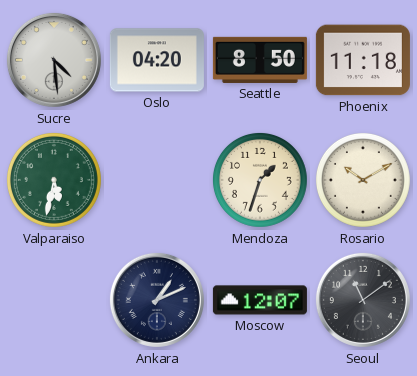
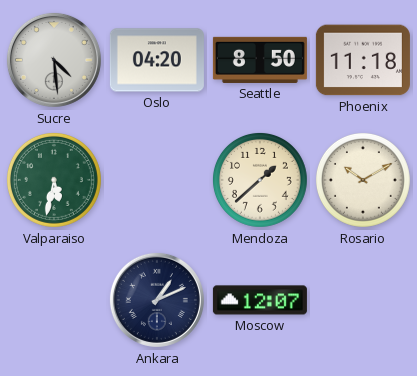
Mendoza: 1:33 -> 1:38 (260, 180)
Seoul: 11:09 -> none (363, 300)
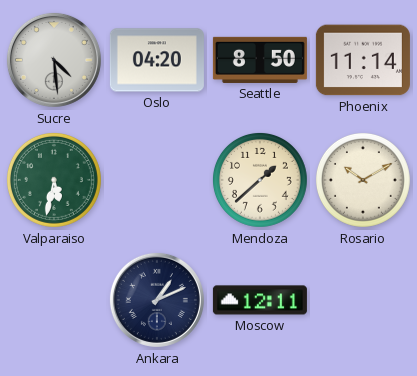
Phoenix: 11:18 -> 11:14 (363, 60)
Moscow: 12:07 -> 12:11 (260, 300)
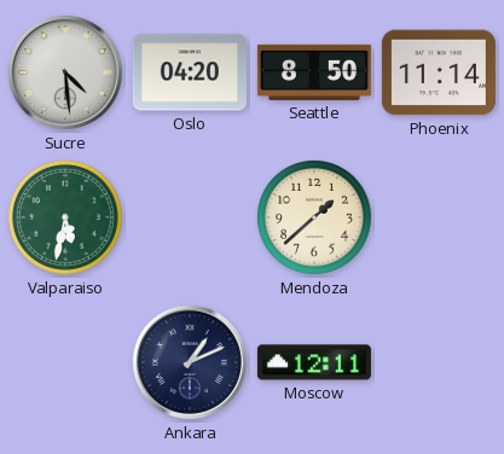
Rosario: 10:10 -> none (363, 180)
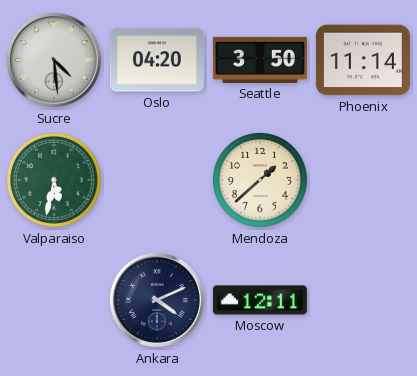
Seattle: 8:50 -> 3:50 (260, 60)
Ankara: 1:11 -> 4:11 (157, 300)
